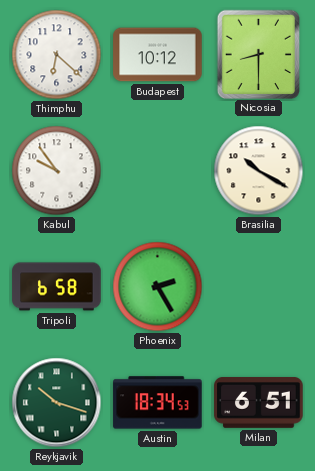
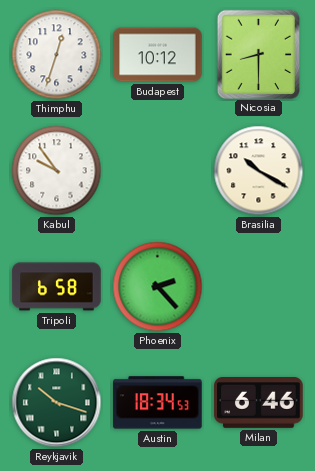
Thimphu: 6:22 -> 12:33 (57, 55)
Phoenix: 2:25 -> 2:23 (158, 287)
Milan: 6:51 -> 6:46 (259, 403)
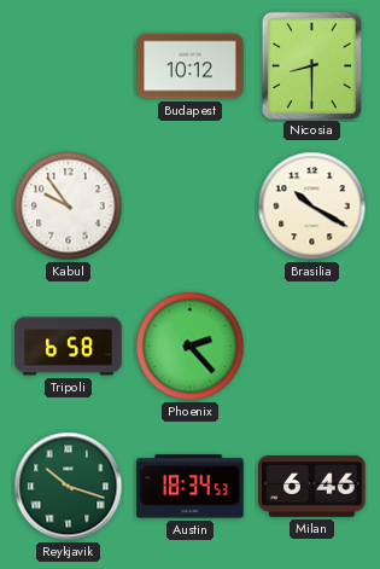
Thimphu: 12:33 -> none (57, 55)
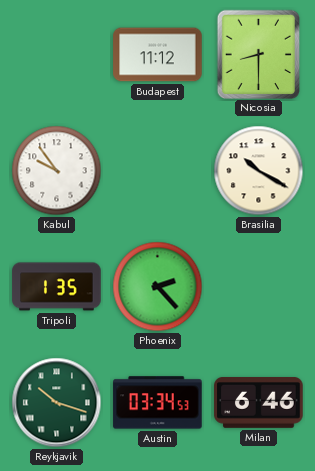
Budapest: 10:12 -> 11:12 (158, 55)
Tripoli: 6:58 -> 1:35 (57, 287)
Austin: 18:34 -> 03:34 (158, 403)
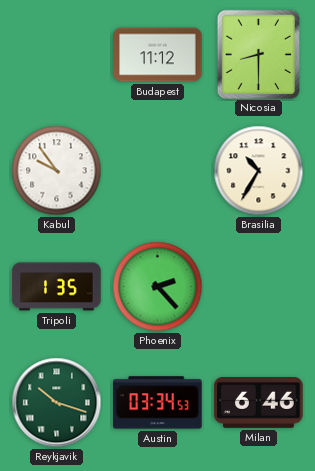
Brasilia: 10:20 -> 10:35 (259, 171)
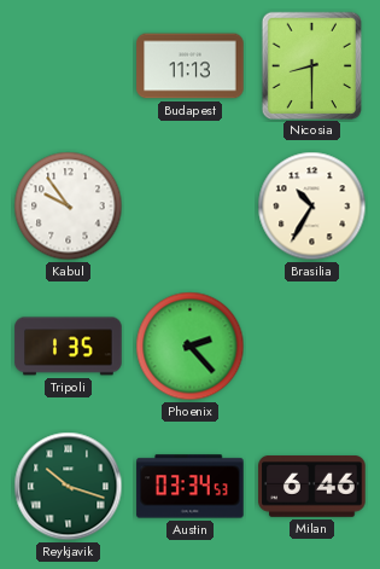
Budapest: 11:12 -> 11:13 (191, 66)
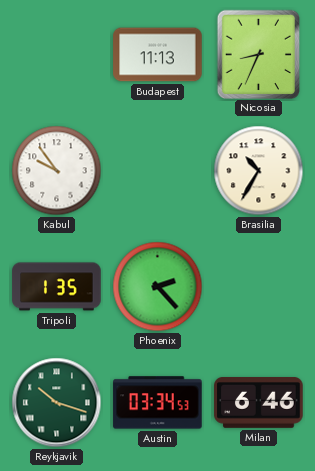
Nicosia: 8:30 -> 8:34 (258, 54)
